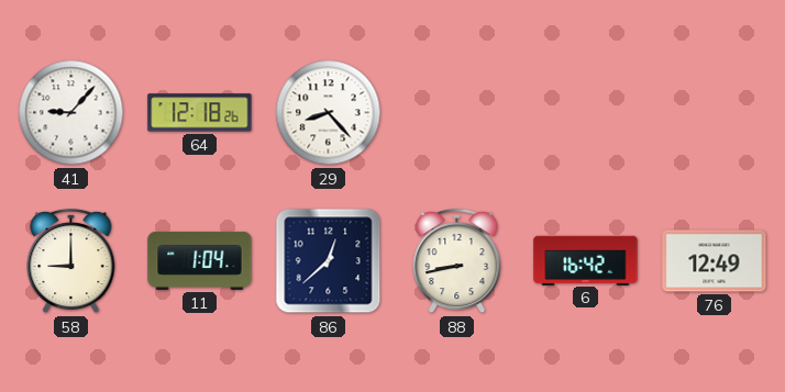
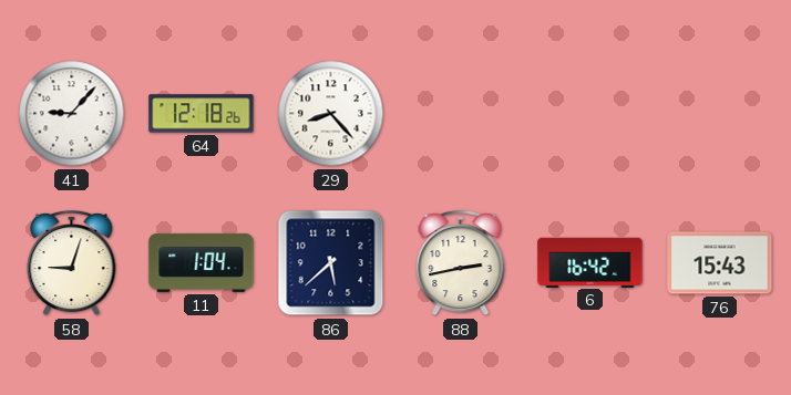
58: 9:00 -> 9:03 (72, 263)
86: 12:38 -> 5:38 (331, 263)
88: 8:43 -> 2:43 (461, 263)
76: 12:49 -> 15:43 (720, 263)
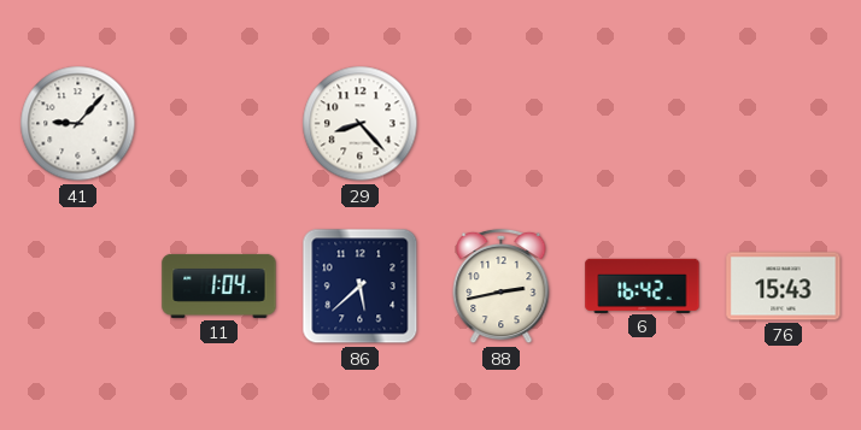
64: 12:18 -> none (202, 114)
58: 9:03 -> none (72, 263)
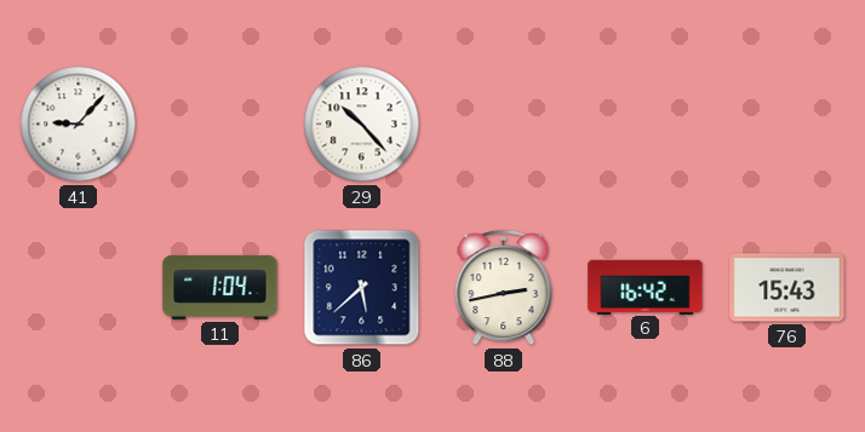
29: 8:23 -> 10:23 (362, 125)
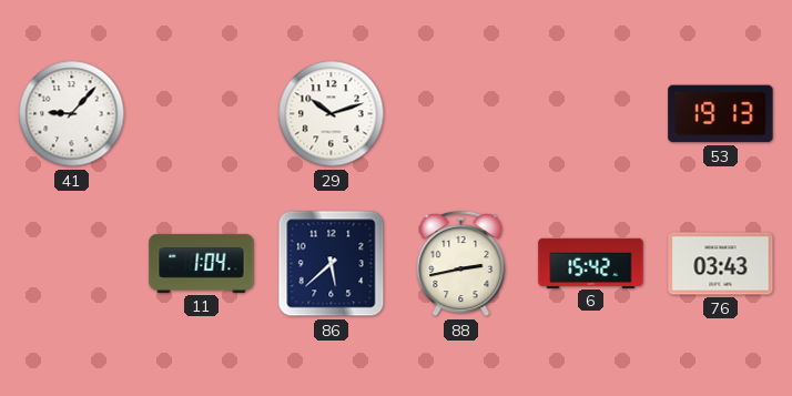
29: 10:23 -> 10:12 (332, 114)
53: none -> 19:13 (721, 114)
6: 16:42 -> 15:42 (591, 263)
76: 15:43 -> 03:43 (721, 264)
